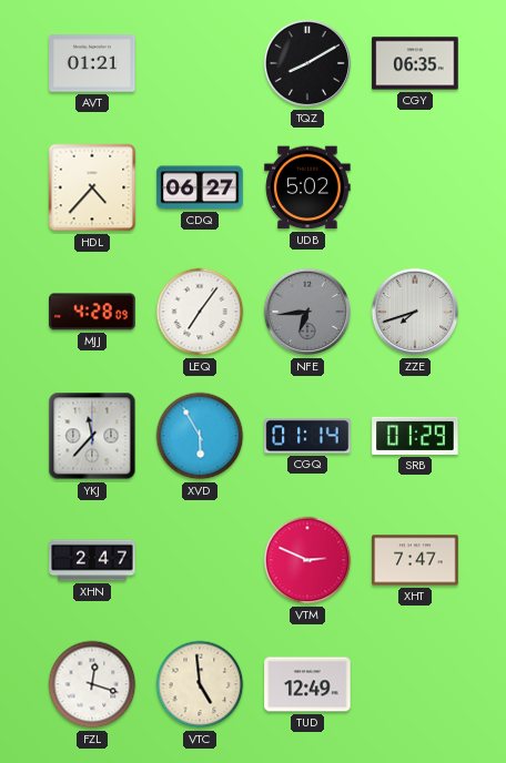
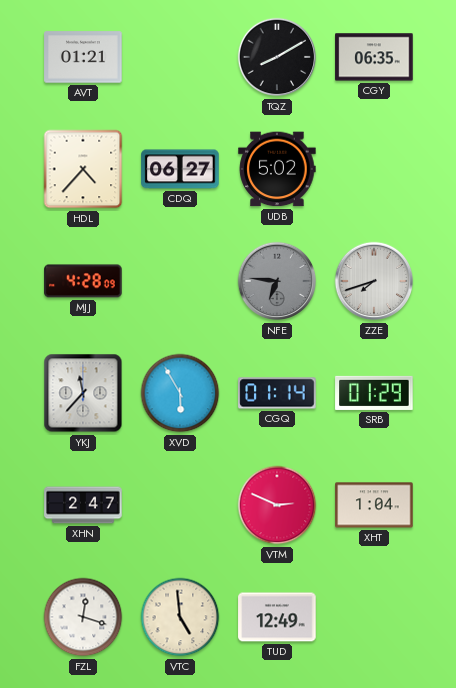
LEQ: 7:06 -> none (200, 312)
NFE: 6:44 -> 6:46 (277, 281)
XHT: 7:47 -> 1:04 (374, 505)
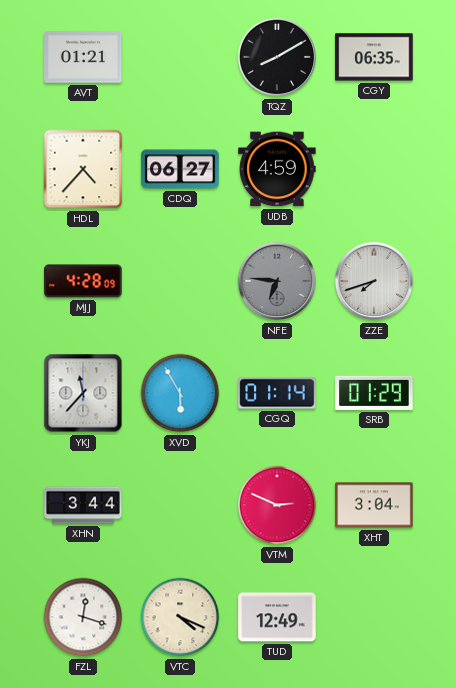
UDB: 5:02 -> 4:59 (277, 169)
XHN: 2:47 -> 3:44 (83, 505)
XHT: 1:04 -> 3:04 (374, 505)
VTC: 4:59 -> 4:19 (180, 617)
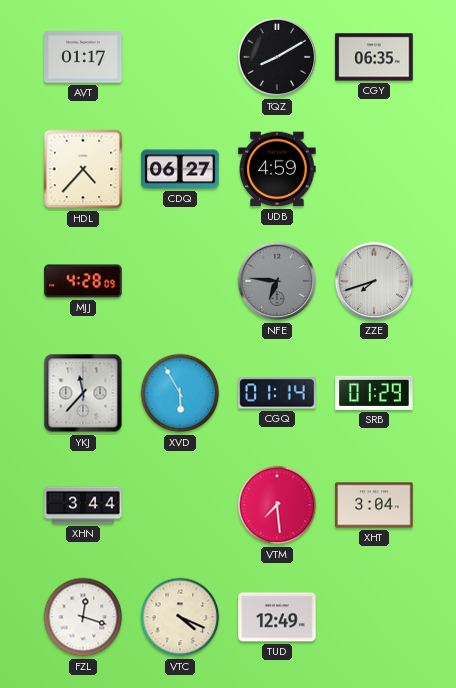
AVT: 01:21 -> 01:17 (83, 57)
VTM: 2:49 -> 7:29 (277, 505)
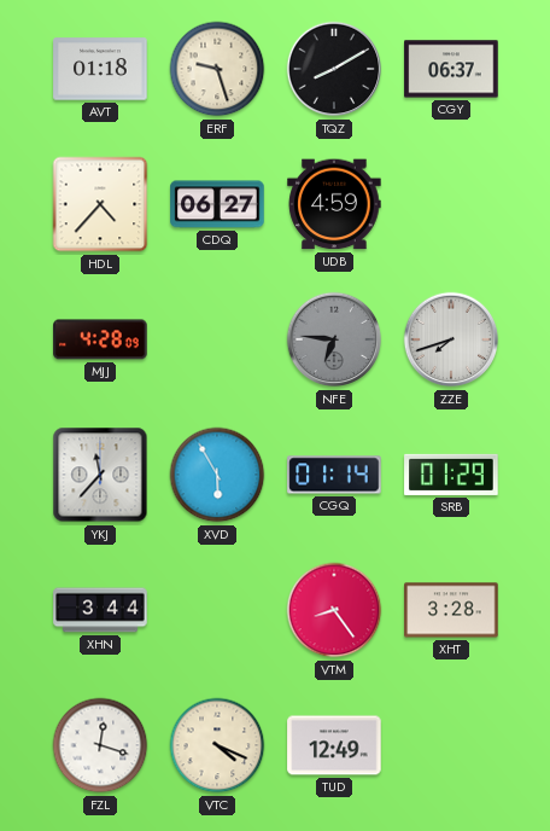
AVT: 01:17 -> 01:18 (100, 69)
ERF: none -> 9:27 (217, 69)
CGY: 06:35 -> 06:37 (451, 69)
VTM: 7:29 -> 8:24 (334, 610)
XHT: 3:04 -> 3:28 (451, 610)
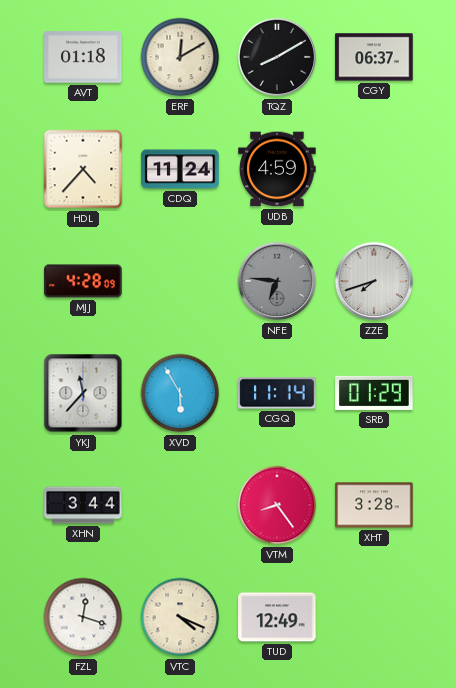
ERF: 9:27 -> 12:10 (180, 57)
CDQ: 06:27 -> 11:24 (180, 169)
CGQ: 01:14 -> 11:14 (277, 393)
